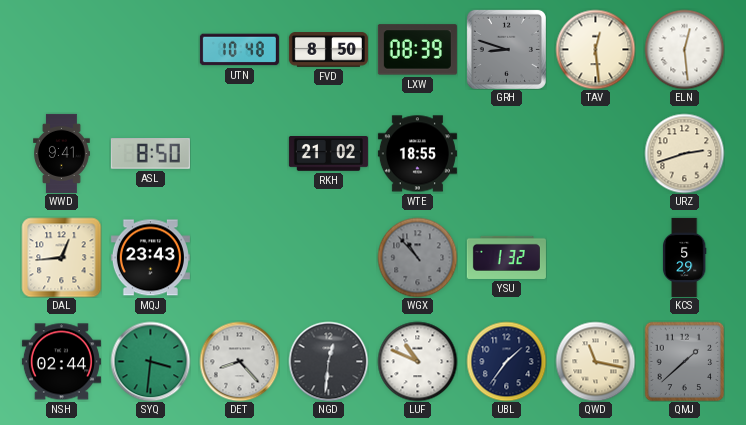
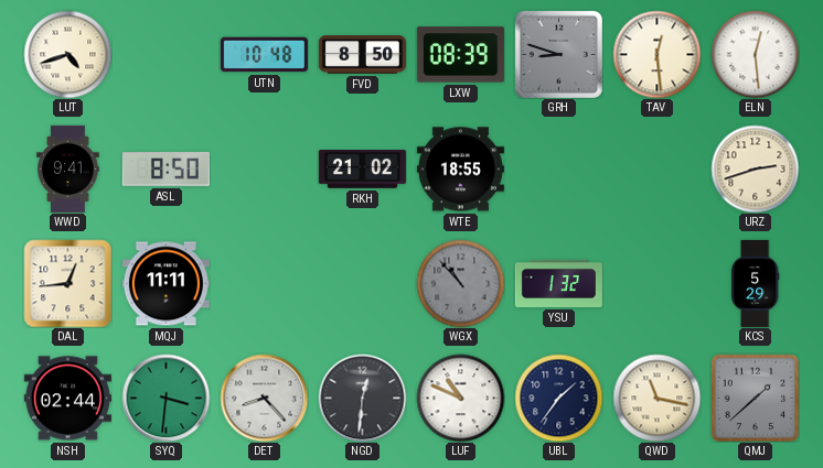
LUT: none -> 4:42 (67, 54)
MQJ: 23:43 -> 11:11 (165, 284)
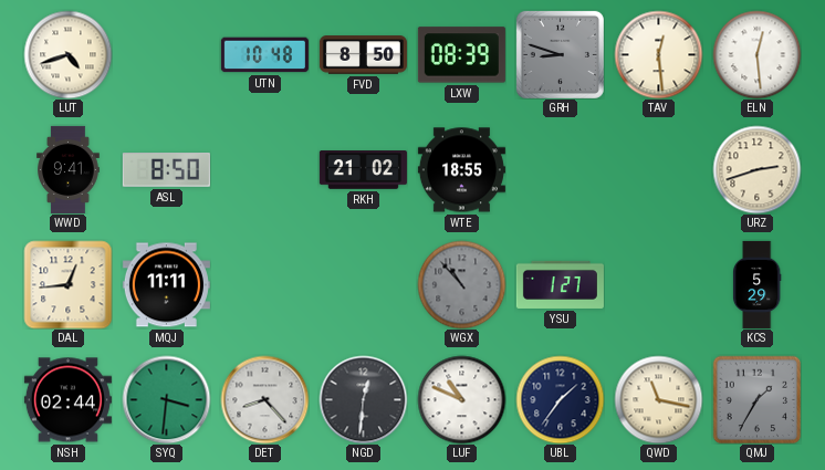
YSU: 1:32 -> 1:27 (560, 284)
QMJ: 1:38 -> 1:35 (756, 399)
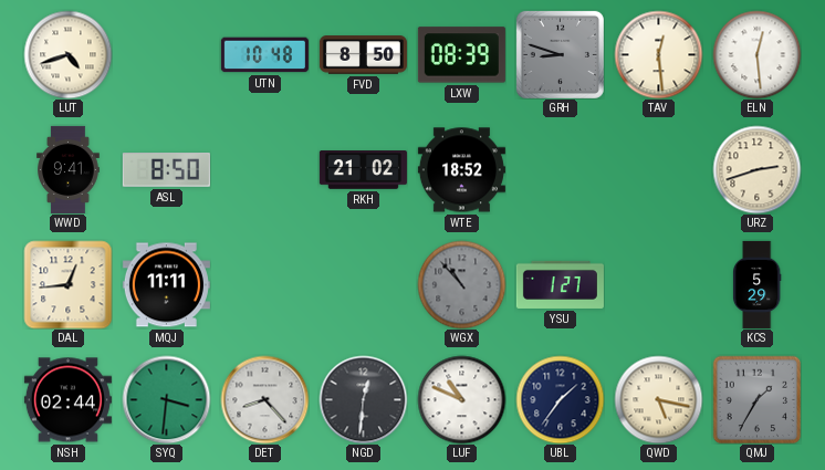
WTE: 18:55 -> 18:52 (461, 170)
QWD: 11:17 -> 5:17 (658, 399)
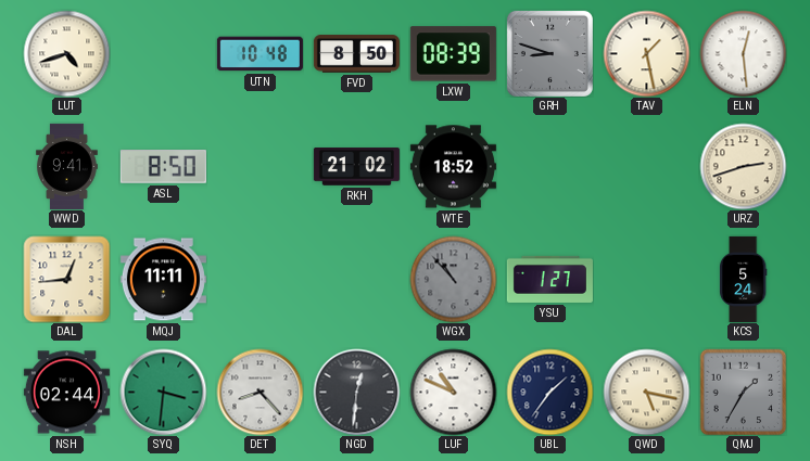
TAV: 12:29 -> 1:28 (646, 53)
KCS: 5:29 -> 5:24 (743, 279)
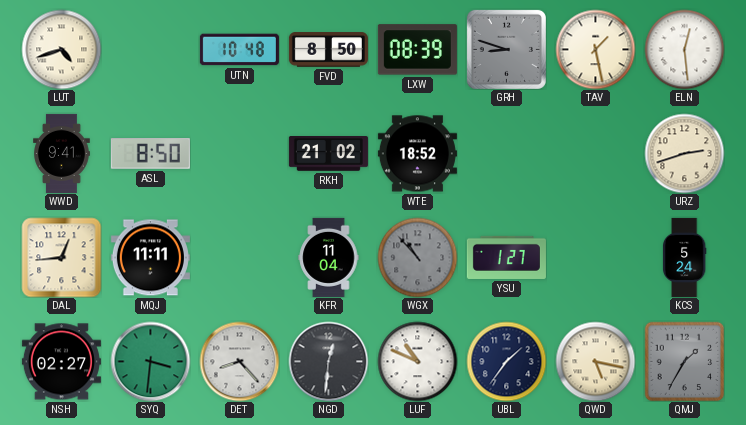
KFR: none -> 11:04 (329, 257)
NSH: 02:44 -> 02:27 (61, 362)
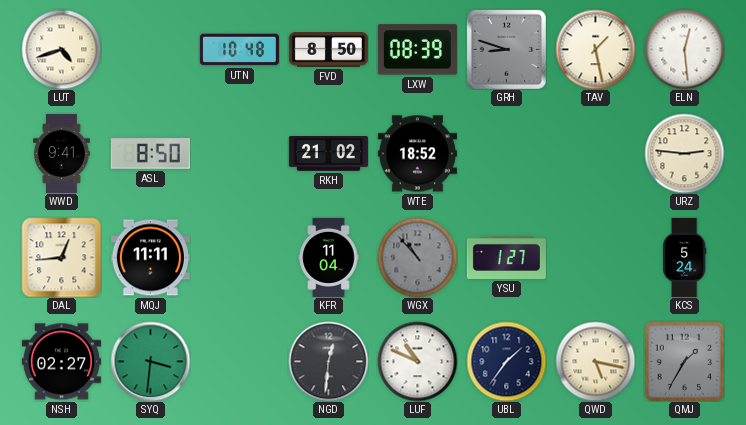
URZ: 2:42 -> 2:46 (684, 153)
DET: 8:23 -> none (239, 361)
